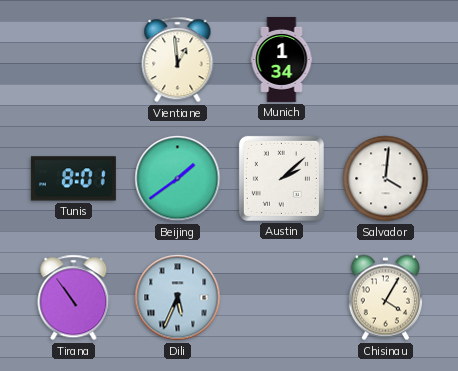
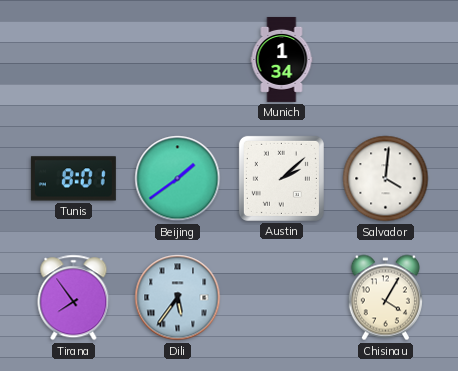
Vientiane: 12:59 -> none (178, 60)
Tirana: 10:54 -> 7:54 (74, 298)
Dili: 5:34 -> 5:36 (178, 298)
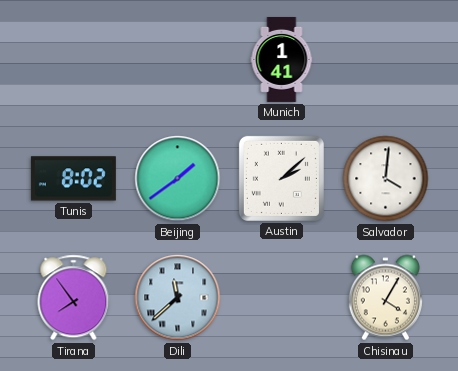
Munich: 1:34 -> 1:41 (282, 59)
Tunis: 8:01 -> 8:02 (73, 179)
Dili: 5:36 -> 11:38 (178, 298)
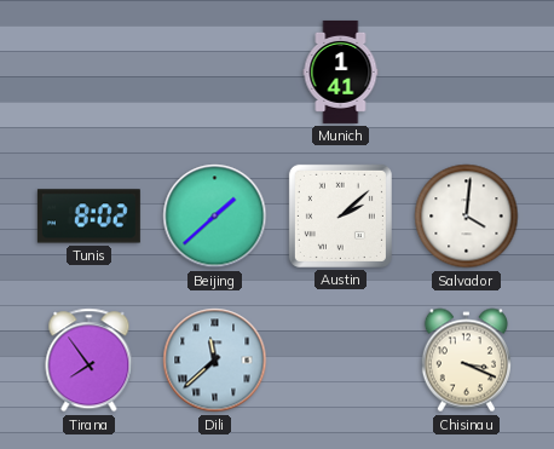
Beijing: 1:39 -> 1:38 (215, 217)
Chisinau: 4:05 -> 3:19 (466, 361)
